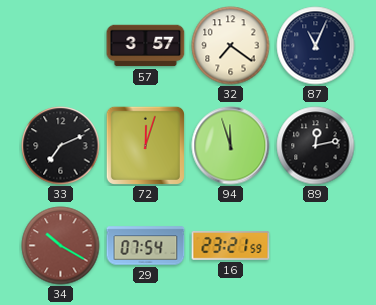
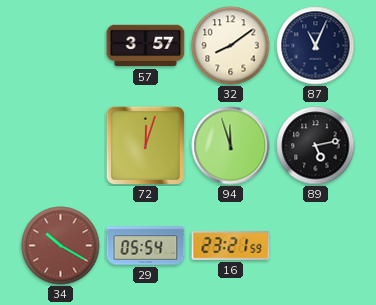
32: 7:21 -> 8:09 (231, 46)
33: 7:11 -> none (61, 146)
89: 12:13 -> 5:13 (316, 146)
29: 07:54 -> 05:54 (146, 246)
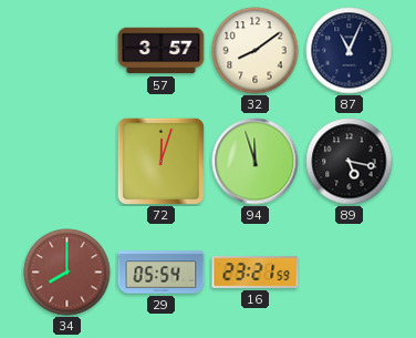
89: 5:13 -> 5:17 (350, 162)
34: 10:20 -> 8:00 (67, 273)
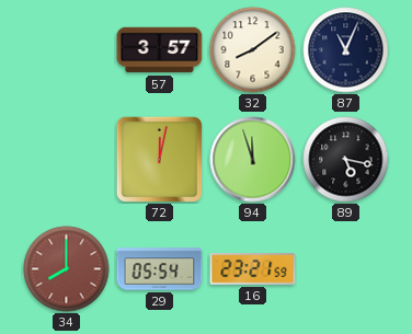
72: 12:03 -> 12:02 (159, 159)
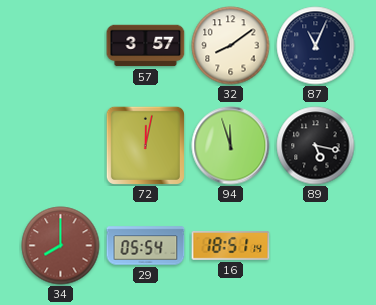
16: 23:21 -> 18:51 (231, 246)
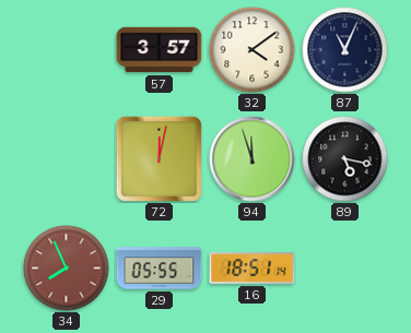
32: 8:09 -> 4:09 (253, 50)
34: 8:00 -> 7:56 (67, 269)
29: 05:54 -> 05:55 (160, 269)
